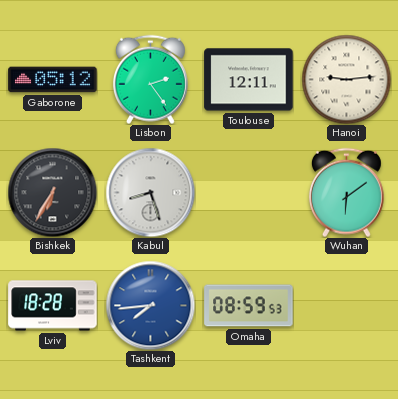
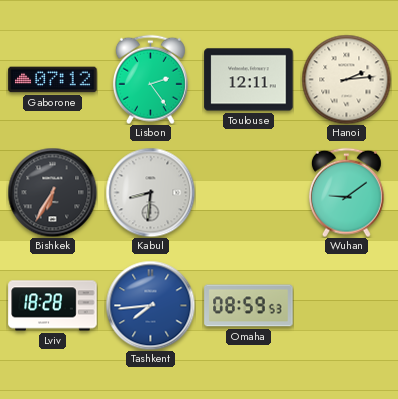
Gaborone: 05:12 -> 07:12 (53, 80)
Hanoi: 9:14 -> 2:14 (346, 79)
Kabul: 8:27 -> 8:31 (150, 192)
Wuhan: 6:09 -> 9:09 (346, 192)
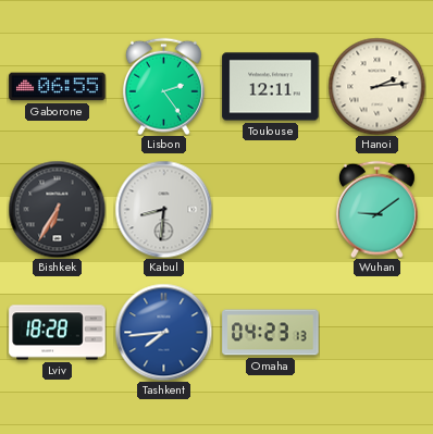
Gaborone: 07:12 -> 06:55 (58, 87)
Omaha: 08:59 -> 04:23 (271, 333)
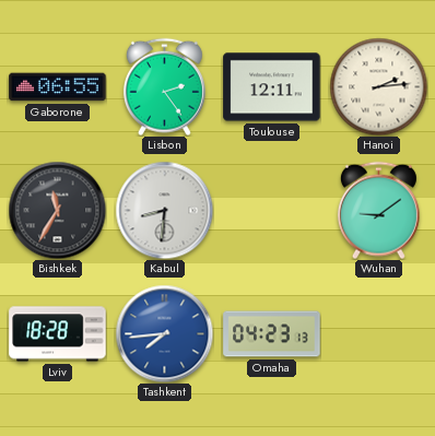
Bishkek: 6:35 -> 11:35 (57, 210)
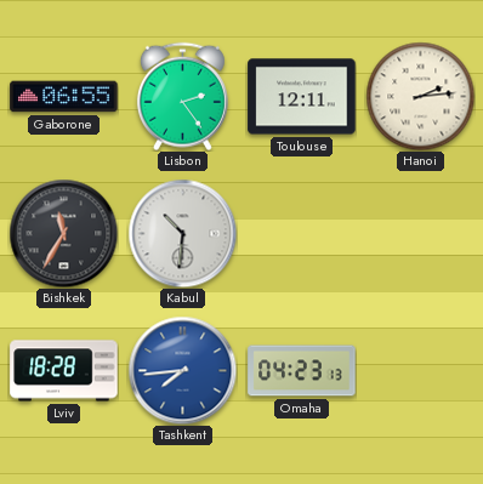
Kabul: 8:31 -> 10:31 (182, 233)
Wuhan: 9:09 -> none (378, 210)
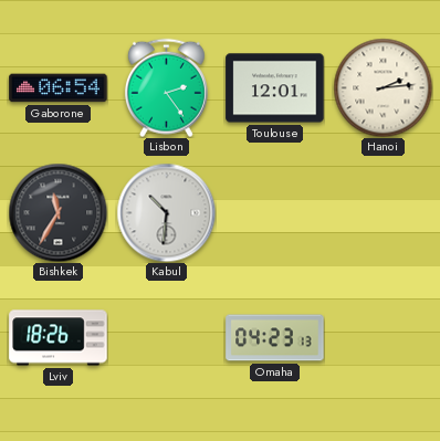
Gaborone: 06:55 -> 06:54 (59, 88)
Toulouse: 12:11 -> 12:01 (275, 88)
Lviv: 18:28 -> 18:26 (59, 338)
Tashkent: 7:44 -> none (182, 370)
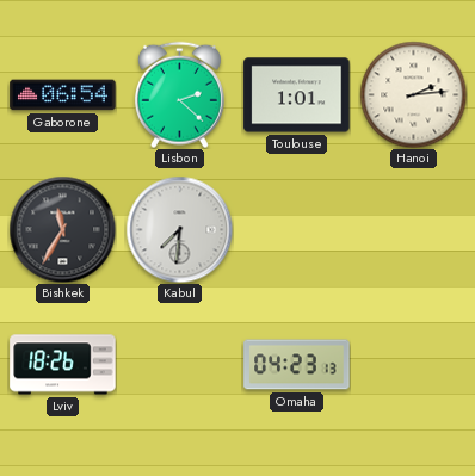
Lisbon: 2:24 -> 2:22 (179, 94)
Toulouse: 12:01 -> 1:01 (297, 95)
Kabul: 10:31 -> 7:31 (179, 229)
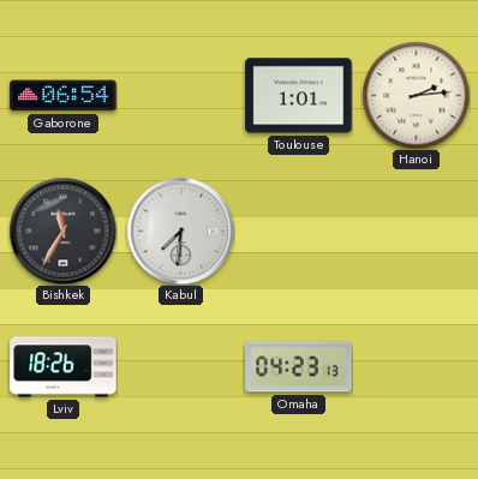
Lisbon: 2:22 -> none (179, 94)
